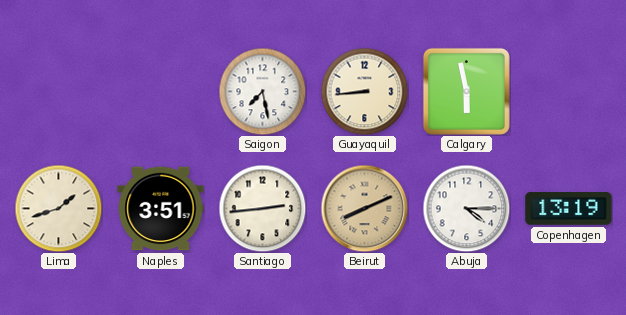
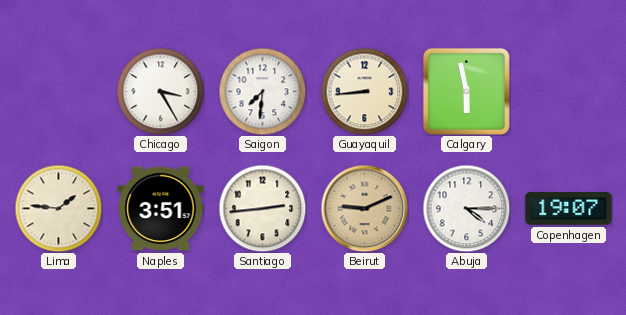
Chicago: none -> 3:25 (160, 91)
Saigon: 7:28 -> 7:31 (262, 91)
Lima: 1:42 -> 1:46 (58, 208)
Beirut: 8:11 -> 9:11 (364, 208)
Copenhagen: 13:19 -> 19:07 (569, 209)
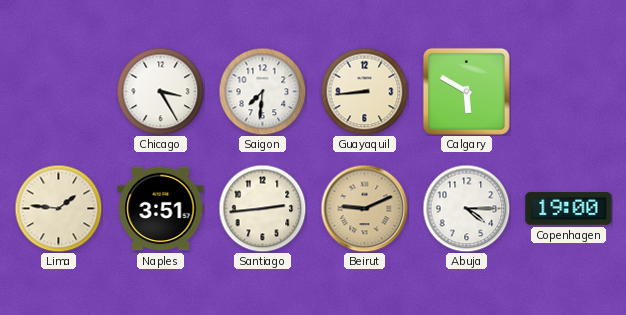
Calgary: 5:58 -> 5:50 (466, 91)
Copenhagen: 19:07 -> 19:00 (569, 209)
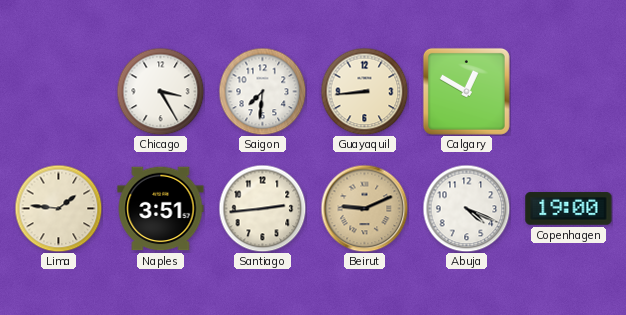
Calgary: 5:50 -> 12:50 (466, 91)
Abuja: 4:15 -> 4:19 (466, 208)
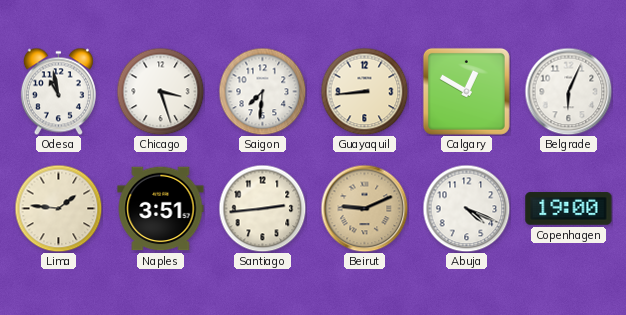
Odesa: none -> 10:58 (58, 91)
Chicago: 3:25 -> 3:27 (160, 91)
Belgrade: none -> 6:04 (568, 91)
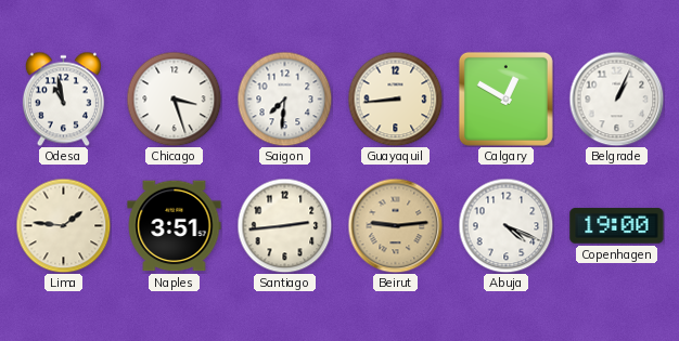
Belgrade: 6:04 -> 1:04 (616, 99)
Beirut: 9:11 -> 9:14 (395, 225)
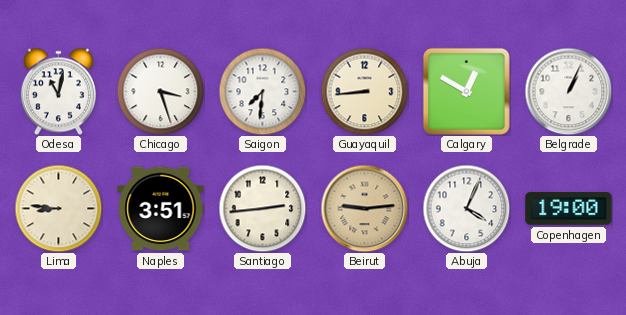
Odesa: 10:58 -> 11:02 (58, 91)
Lima: 1:46 -> 8:46 (58, 208)
Abuja: 4:19 -> 4:04 (466, 208)
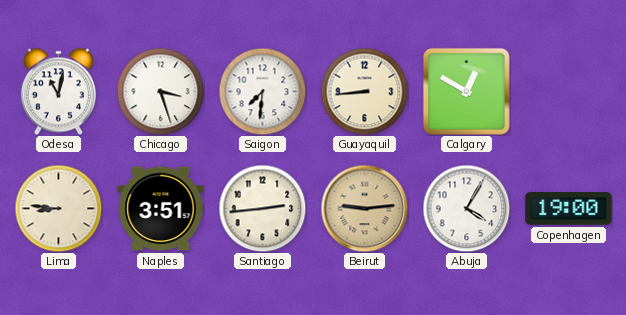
Belgrade: 1:04 -> none (568, 91)
Abuja: 4:04 -> 4:05 (466, 208)
